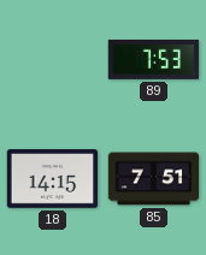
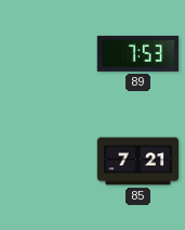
18: 14:15 -> none (53, 179)
85: 7:51 -> 7:21 (138, 162)
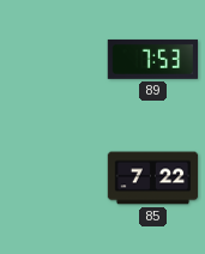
85: 7:21 -> 7:22 (153, 179)
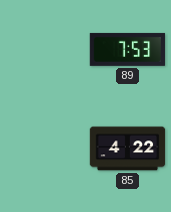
85: 7:22 -> 4:22 (128, 149)
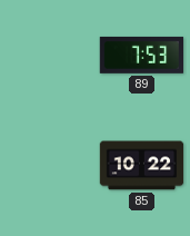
85: 4:22 -> 10:22 (142, 166)
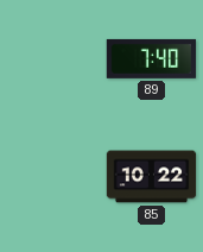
89: 7:53 -> 7:40 (152, 58)
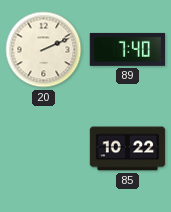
20: none -> 2:11 (44, 50)
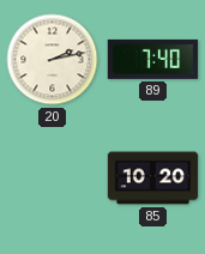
20: 2:11 -> 2:13 (53, 60)
85: 10:22 -> 10:20 (153, 179)
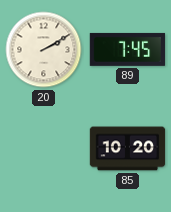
20: 2:13 -> 2:10 (44, 50)
89: 7:40 -> 7:45 (128, 49)
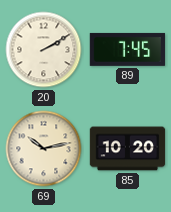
69: none -> 10:13 (44, 149)
